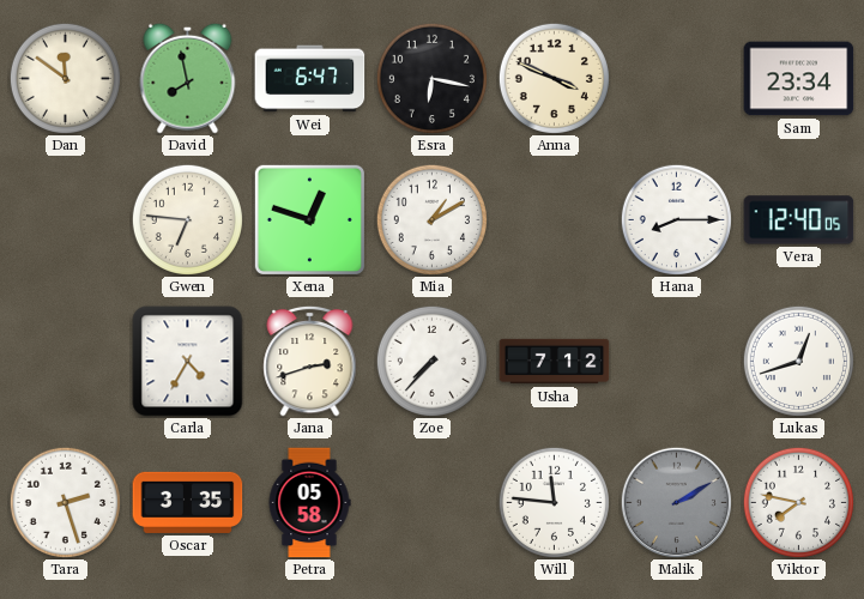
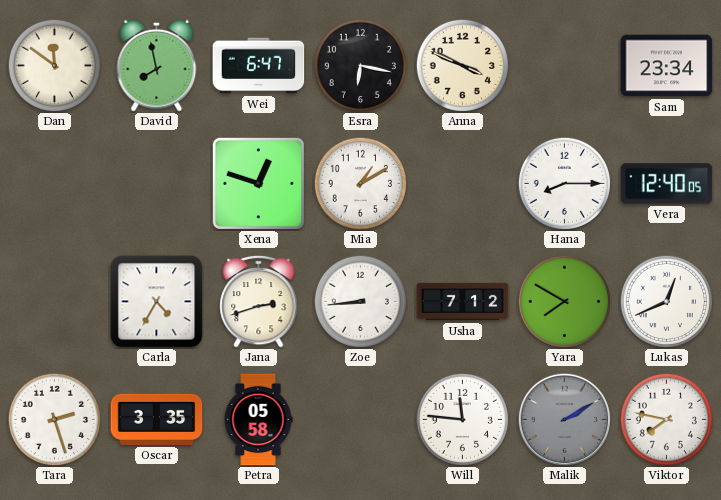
Gwen: 6:46 -> none (187, 219)
Zoe: 7:37 -> 8:44 (360, 301)
Yara: none -> 7:50 (564, 301)
Lukas: 12:42 -> 12:41 (666, 301)
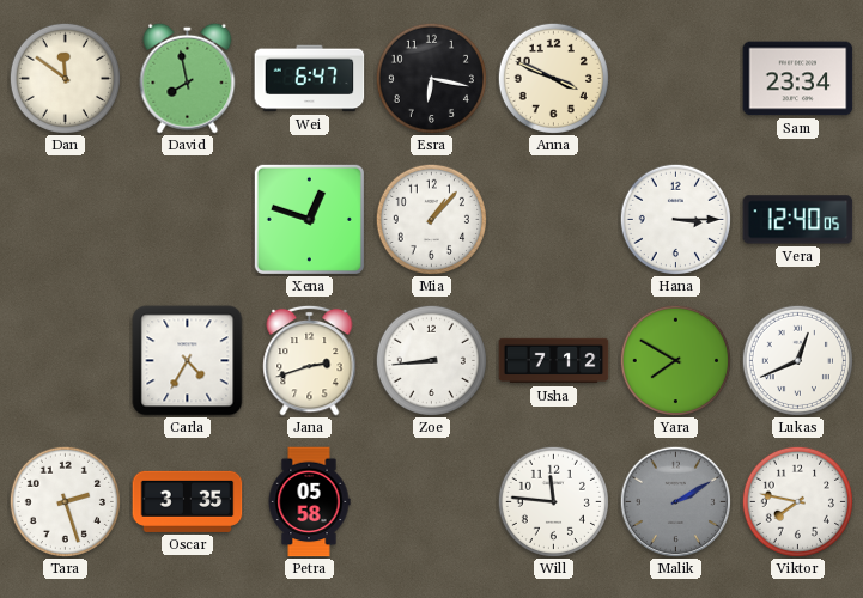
Mia: 1:10 -> 1:07 (431, 219)
Hana: 8:15 -> 3:15 (675, 219)
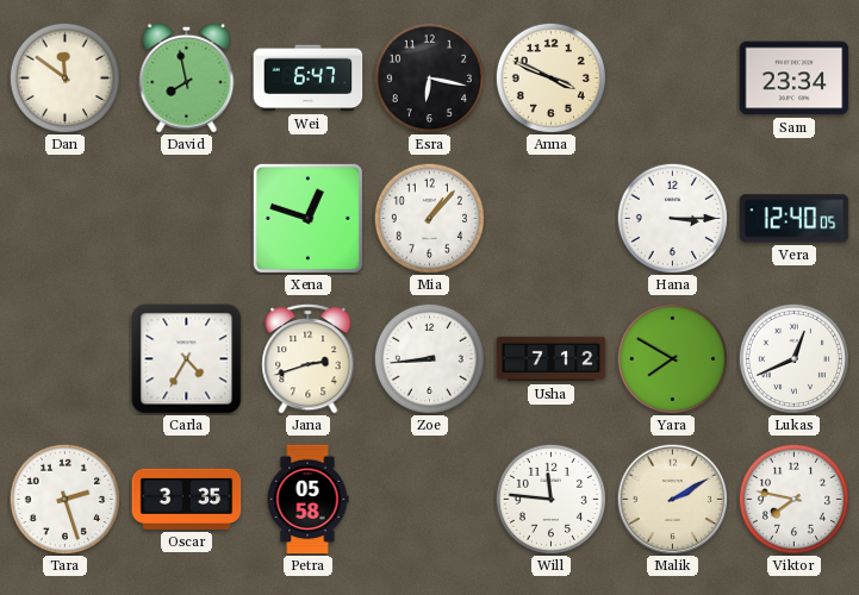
Malik dial: grey -> cream (672, 499)
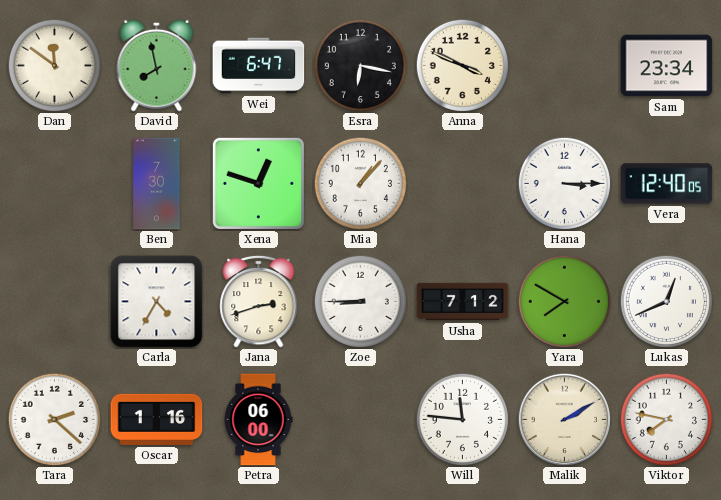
Ben: none -> 7:30 (157, 184)
Zoe: 8:44 -> 8:45 (360, 301)
Tara: 2:27 -> 2:22 (54, 419)
Oscar: 3:35 -> 1:16 (157, 419)
Petra: 05:58 -> 06:00 (258, 420)
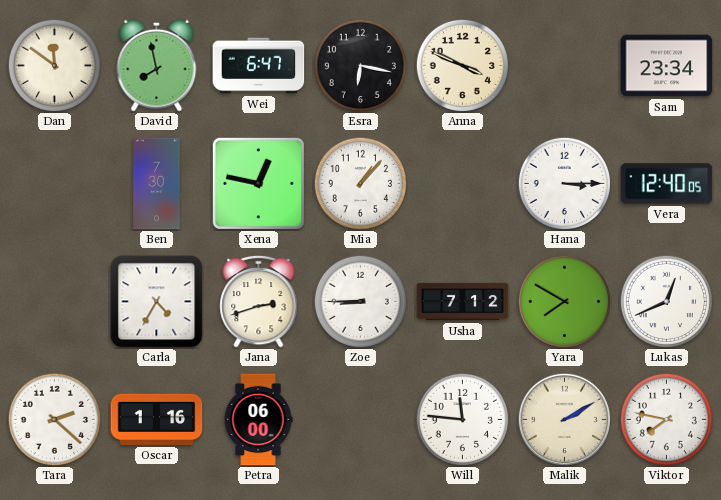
Xena: 12:48 -> 12:47 (258, 183)
